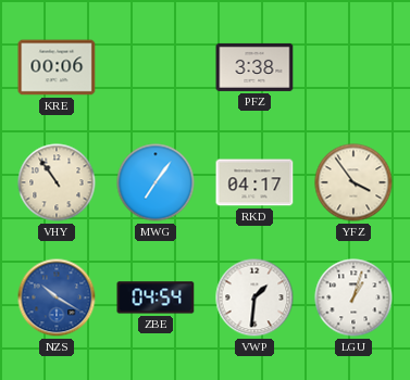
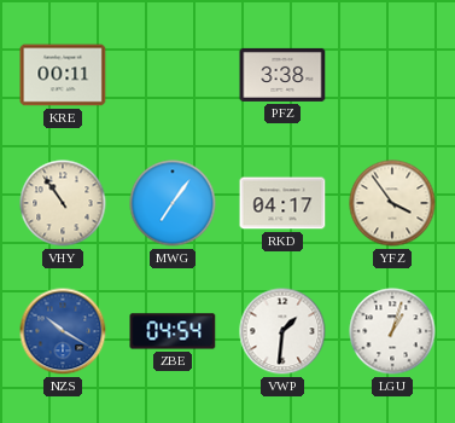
KRE: 00:06 -> 00:11 (63, 75)
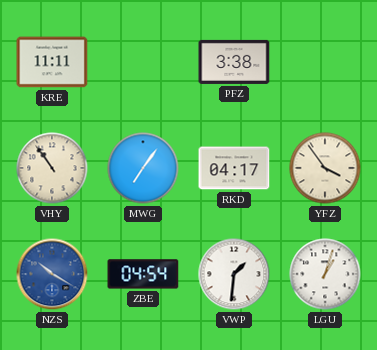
KRE: 00:11 -> 11:11 (52, 62)
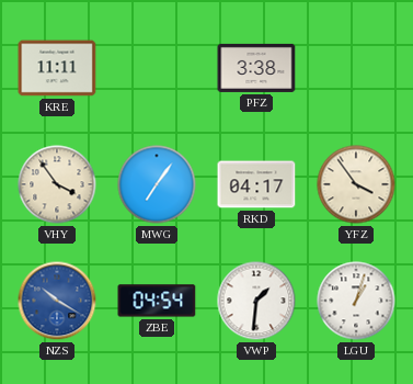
VHY: 10:54 -> 3:54 (57, 184)
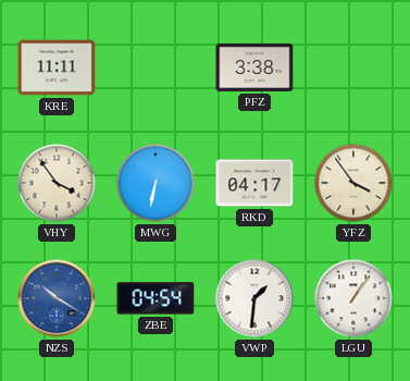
MWG: 7:06 -> 6:32 (156, 183)
LGU: 1:03 -> 1:06 (353, 298)
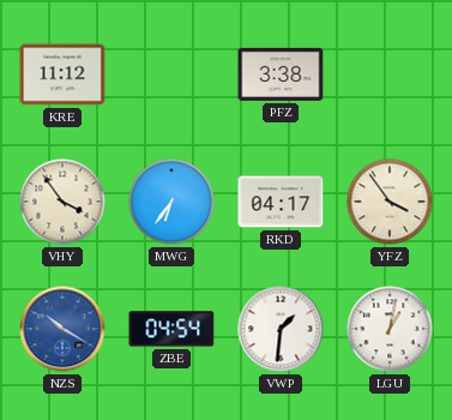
KRE: 11:11 -> 11:12 (62, 74)
MWG: 6:32 -> 6:36 (171, 202)
LGU: 1:06 -> 1:02 (390, 329)
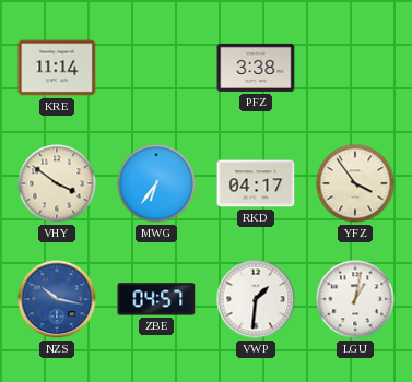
KRE: 11:12 -> 11:14 (57, 68)
VHY: 3:54 -> 3:51 (57, 183)
NZS: 10:20 -> 10:17 (57, 299)
ZBE: 04:54 -> 04:57 (156, 299)
